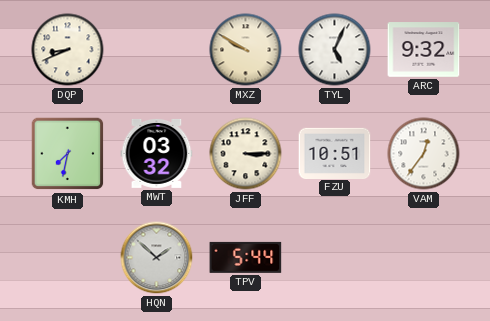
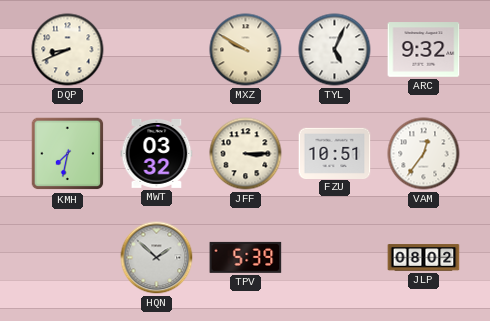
TPV: 5:44 -> 5:39 (246, 257)
JLP: none -> 08:02 (424, 258)
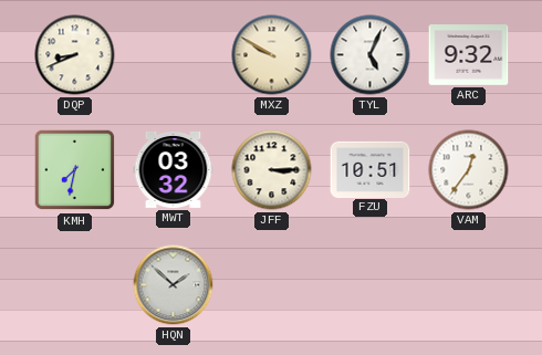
TPV: 5:39 -> none (246, 257)
JLP: 08:02 -> none (424, 258)
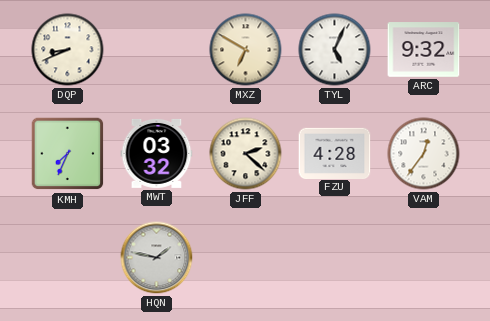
MXZ: 9:50 -> 6:50 (246, 50)
KMH: 7:32 -> 7:34 (68, 154)
JFF: 3:15 -> 2:22 (246, 154)
FZU: 10:51 -> 4:28 (335, 153)
HQN: 1:52 -> 1:47 (157, 258)
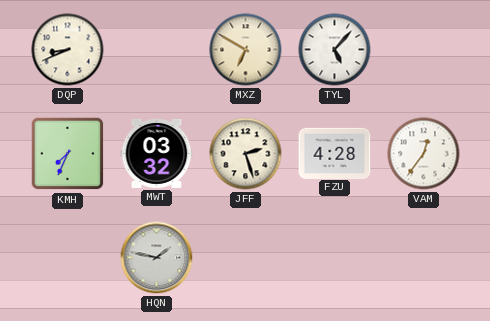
TYL: 5:04 -> 5:07 (335, 50)
ARC: 9:32 -> none (424, 50)
JFF: 2:22 -> 2:27 (246, 154)
